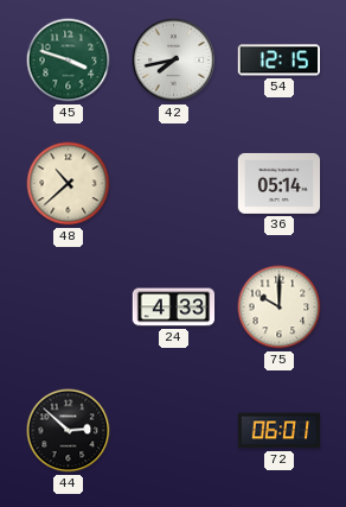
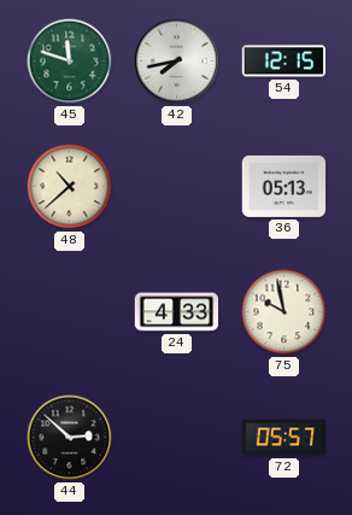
45: 3:48 -> 11:48 (70, 62)
36: 05:14 -> 05:13 (284, 186)
75: 10:00 -> 9:58 (284, 312)
72: 06:01 -> 05:57 (284, 438)
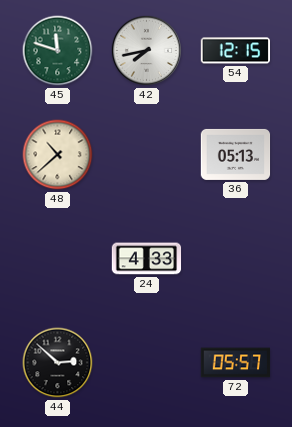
75: 9:58 -> none (284, 312)
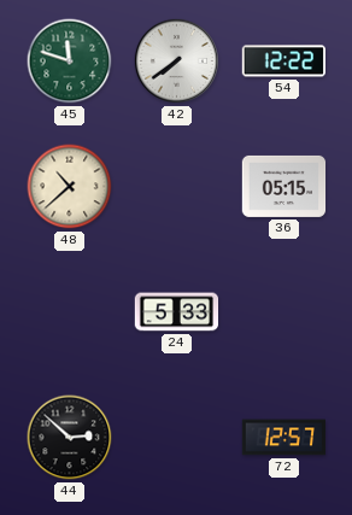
42: 7:43 -> 7:39 (176, 60)
54: 12:15 -> 12:22 (284, 62)
36: 05:13 -> 05:15 (284, 186)
24: 4:33 -> 5:33 (177, 312)
72: 05:57 -> 12:57 (284, 438)
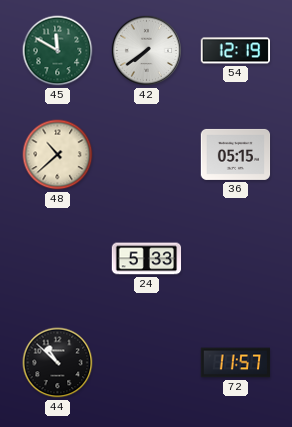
45: 11:48 -> 11:50 (58, 51)
54: 12:22 -> 12:19 (236, 51)
44: 2:52 -> 10:52 (58, 363)
72: 12:57 -> 11:57 (236, 363)
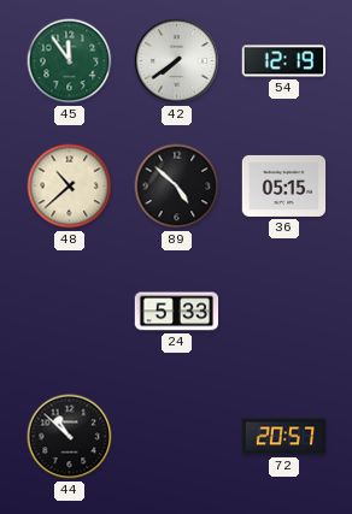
45: 11:50 -> 11:54 (70, 61)
89: none -> 4:52 (177, 187)
72: 11:57 -> 20:57 (284, 437)
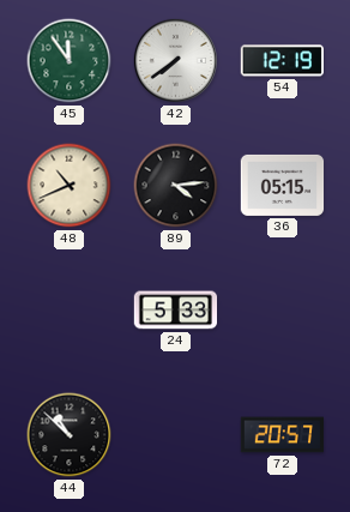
48: 10:38 -> 10:41 (70, 186)
89: 4:52 -> 4:14 (176, 186)
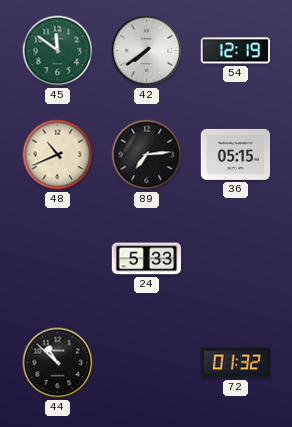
45: 11:54 -> 11:51 (58, 51)
89: 4:14 -> 7:14 (147, 155)
72: 20:57 -> 01:32 (236, 363)
